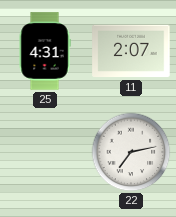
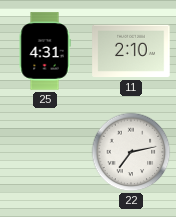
11: 2:07 -> 2:10 (131, 51)
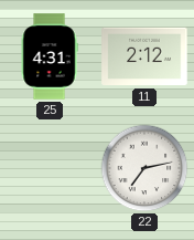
11: 2:10 -> 2:12 (144, 56)
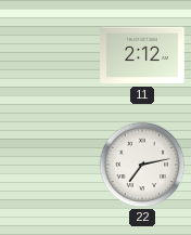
25: 4:31 -> none (50, 56)
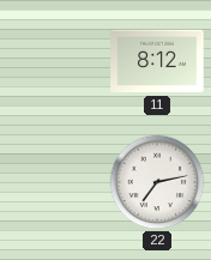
11: 2:12 -> 8:12 (157, 61)
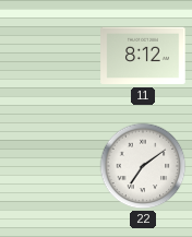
22: 7:13 -> 7:09 (143, 166)
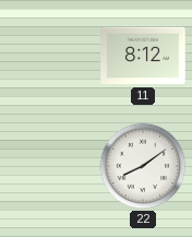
22: 7:09 -> 8:09 (143, 166)
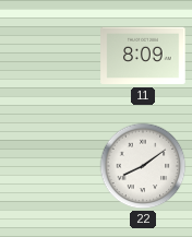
11: 8:12 -> 8:09 (143, 56)
